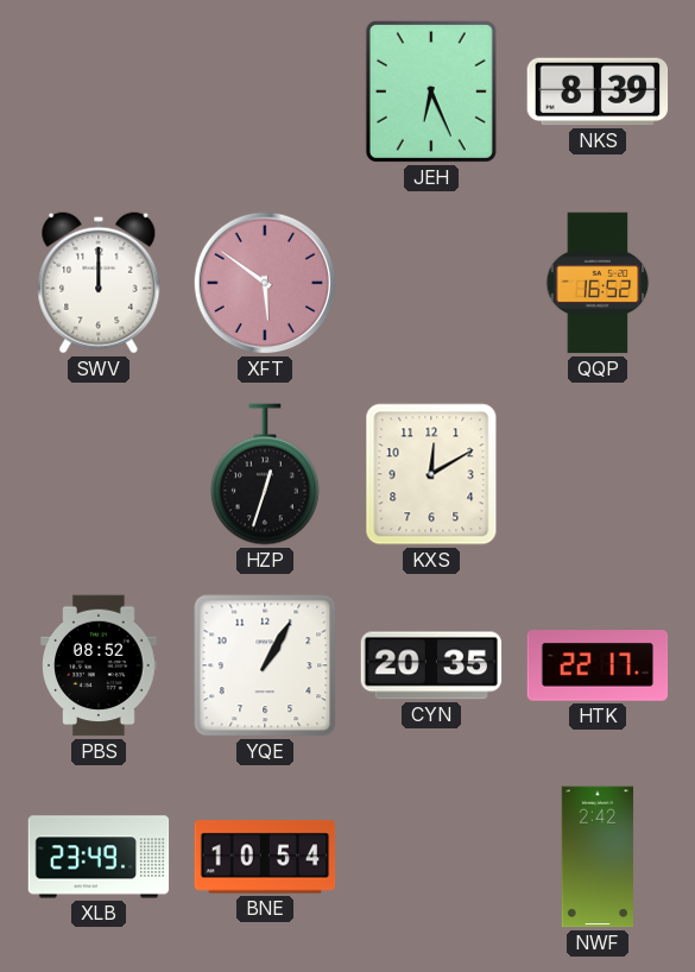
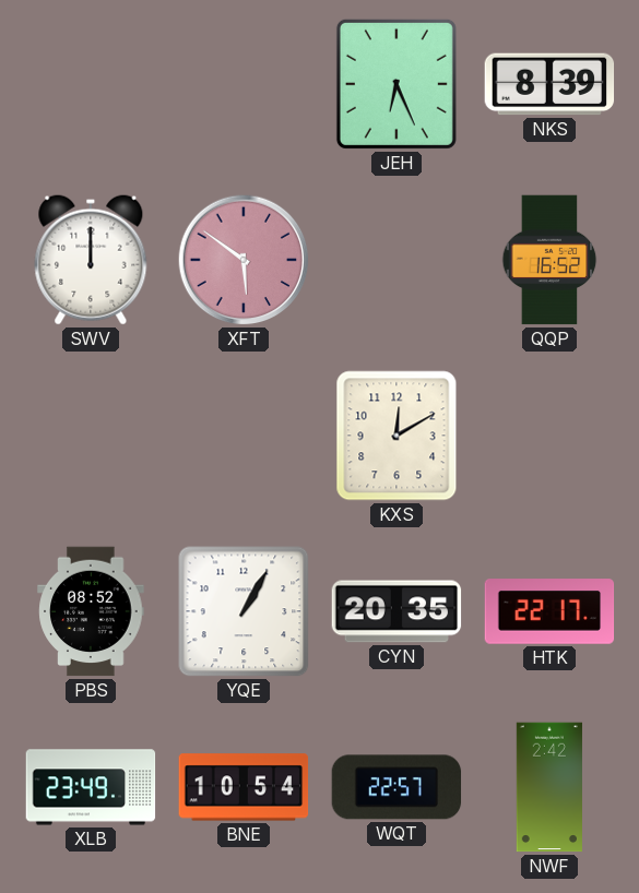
HZP: 12:33 -> none (266, 474)
WQT: none -> 22:57 (397, 787)
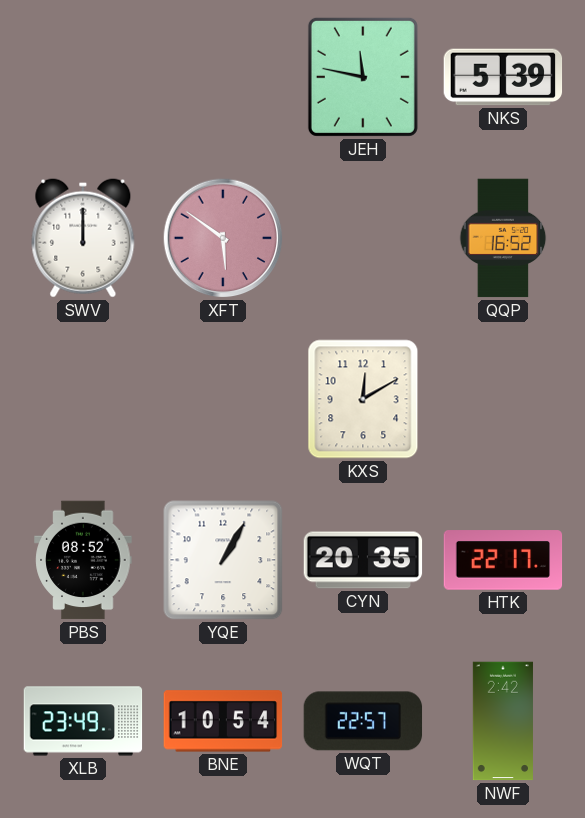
JEH: 6:26 -> 11:47 (363, 77)
NKS: 8:39 -> 5:39 (503, 77)
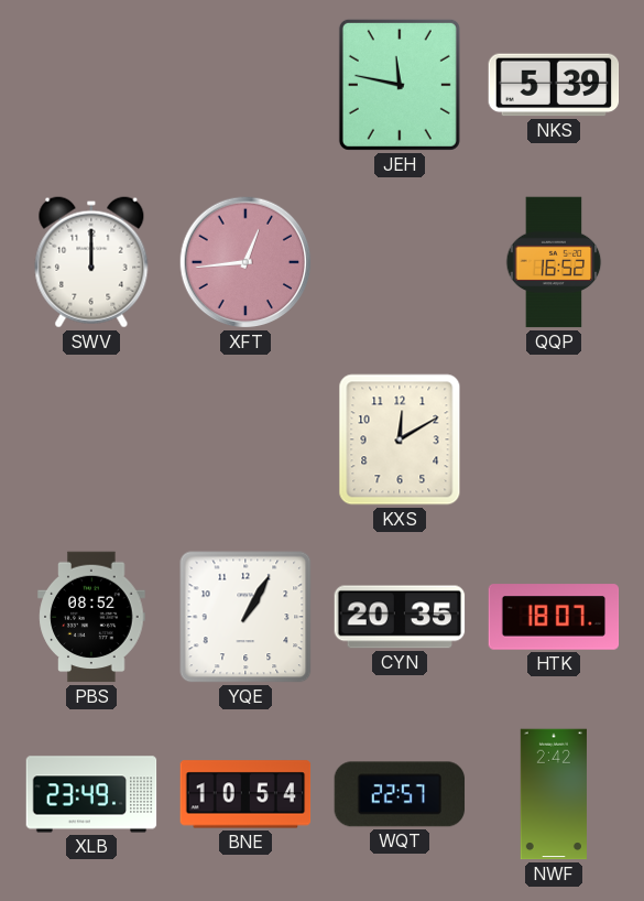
XFT: 5:51 -> 12:44 (245, 262)
HTK: 22:17 -> 18:07 (554, 617)
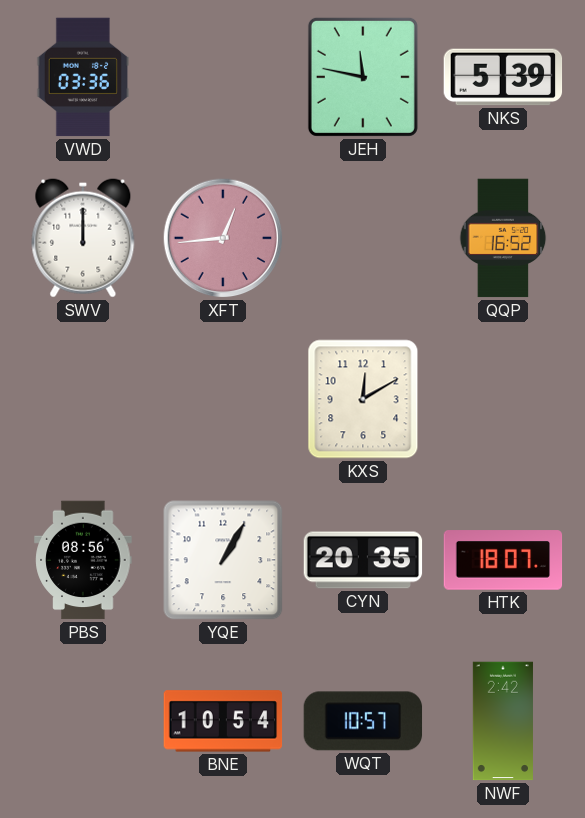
VWD: none -> 03:36 (82, 77)
PBS: 08:52 -> 08:56 (83, 560)
XLB: 23:49 -> none (91, 794)
WQT: 22:57 -> 10:57 (363, 721)
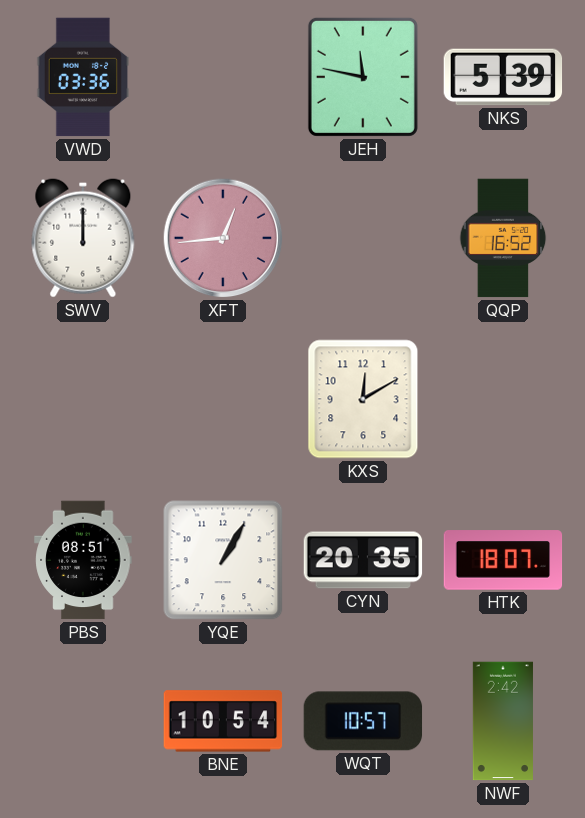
PBS: 08:56 -> 08:51 (83, 560)
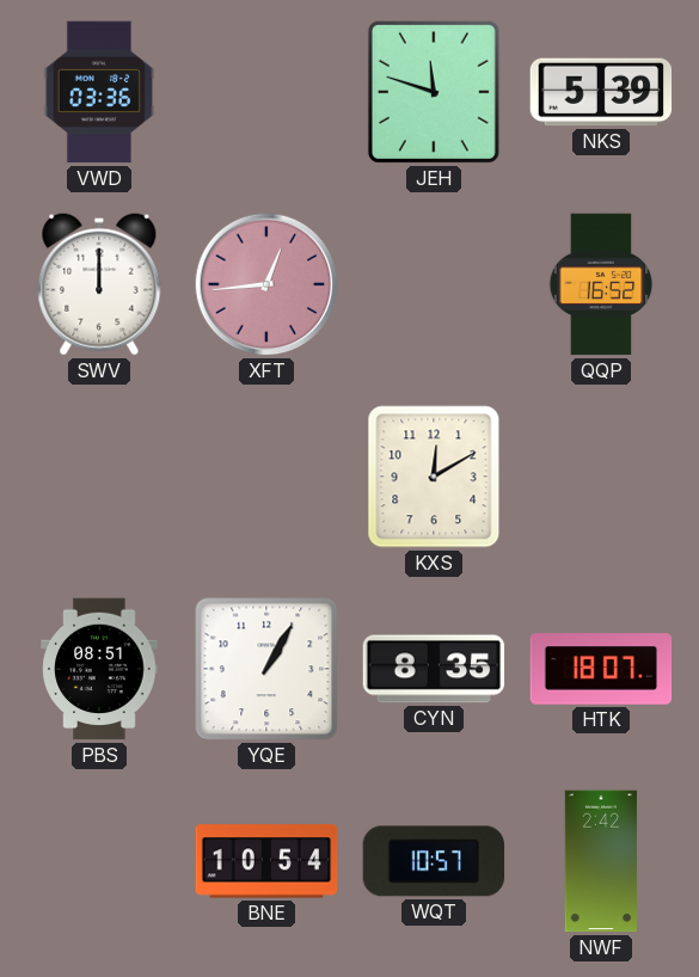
JEH: 11:47 -> 11:48 (434, 92)
CYN: 20:35 -> 8:35 (434, 669)
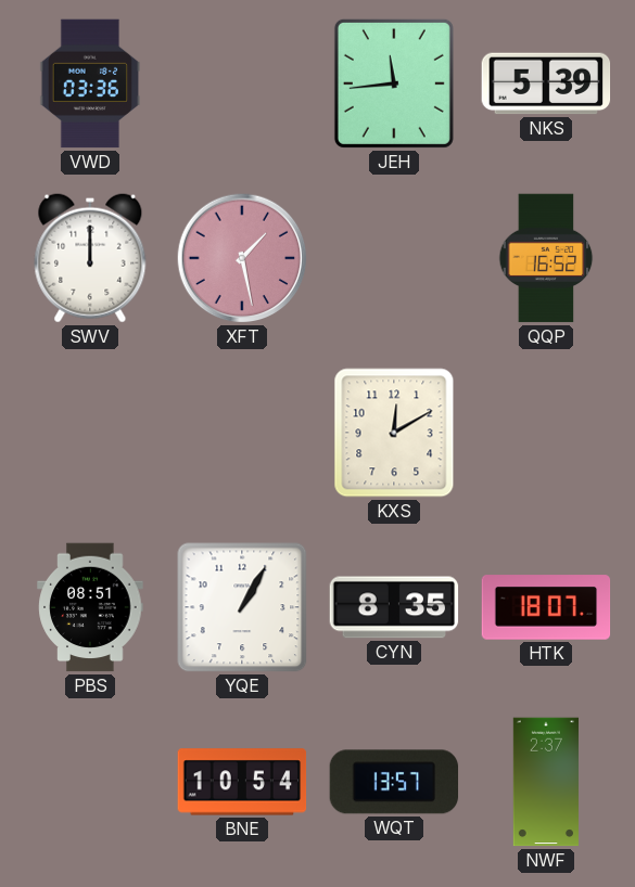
JEH: 11:48 -> 11:44 (394, 83)
XFT: 12:44 -> 1:28 (242, 258)
WQT: 10:57 -> 13:57 (394, 782)
NWF: 2:42 -> 2:37 (545, 782)
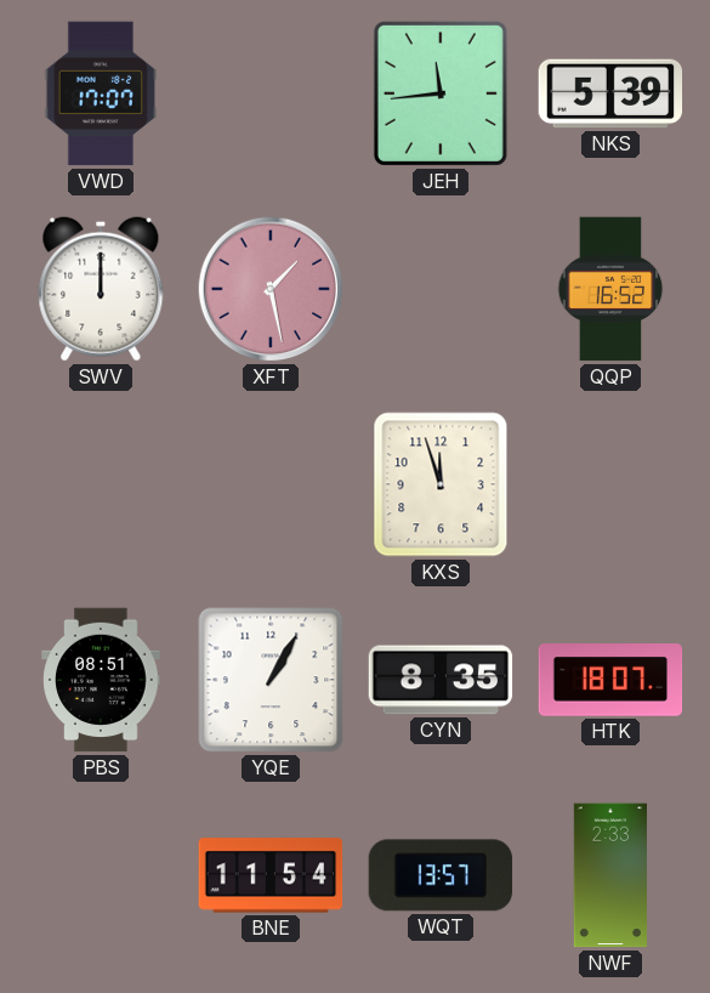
VWD: 03:36 -> 17:07 (100, 93)
KXS: 12:10 -> 11:57 (441, 484)
BNE: 10:54 -> 11:54 (271, 875)
NWF: 2:37 -> 2:33 (609, 875)
